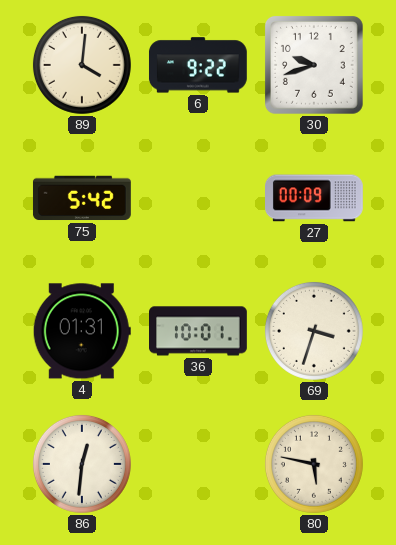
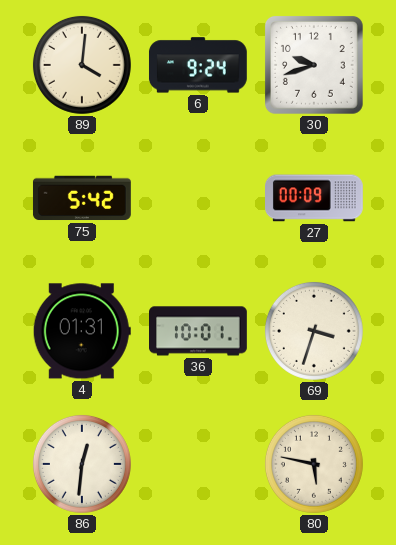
6: 9:22 -> 9:24 (198, 65)
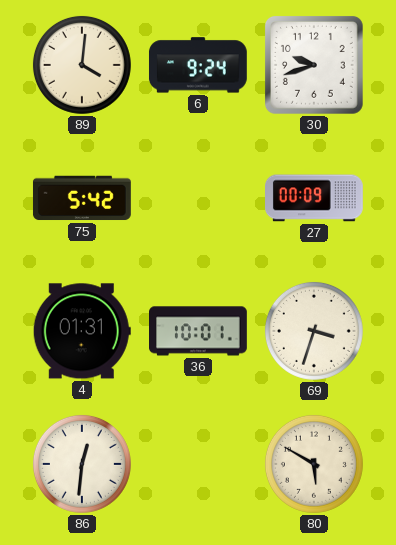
80: 5:47 -> 5:50 (314, 464)
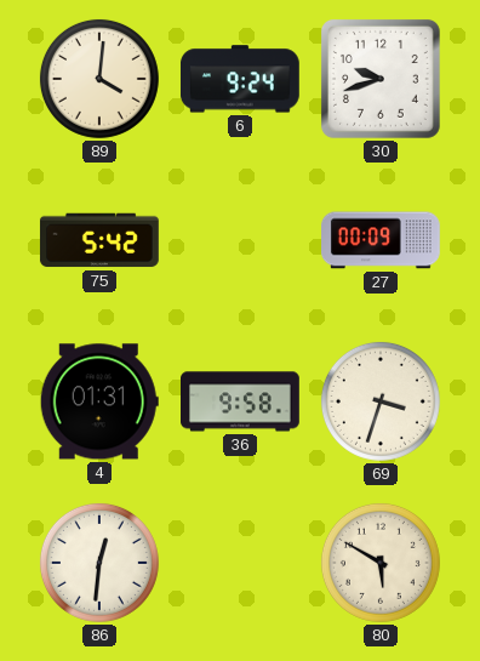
36: 10:01 -> 9:58 (241, 401)
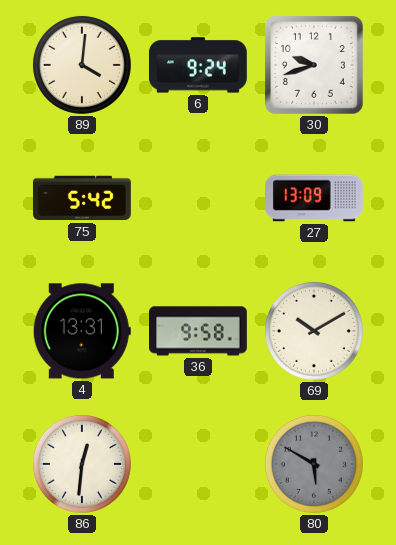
27: 00:09 -> 13:09 (315, 198)
4: 01:31 -> 13:31 (82, 331)
69: 3:33 -> 10:10 (314, 331)
80 dial: cream -> grey (314, 464)
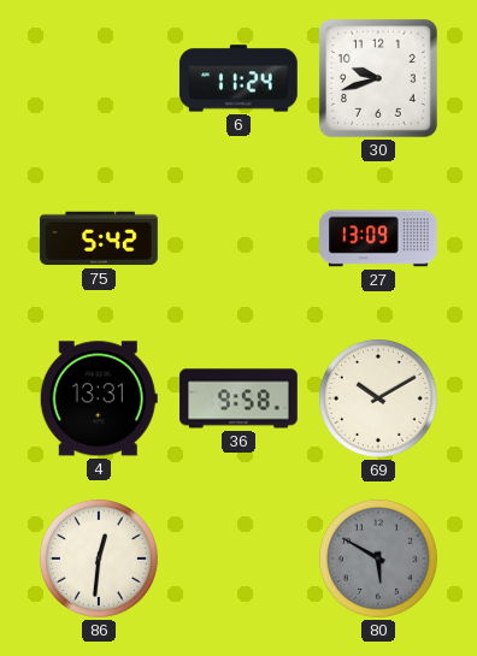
89: 4:01 -> none (82, 65)
6: 9:24 -> 11:24 (238, 78)
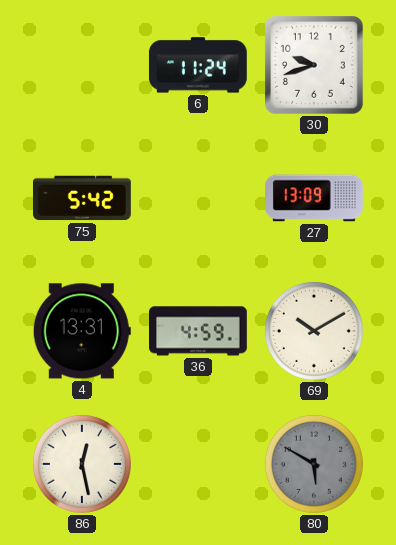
36: 9:58 -> 4:59 (199, 331)
86: 12:31 -> 12:28 (82, 464)
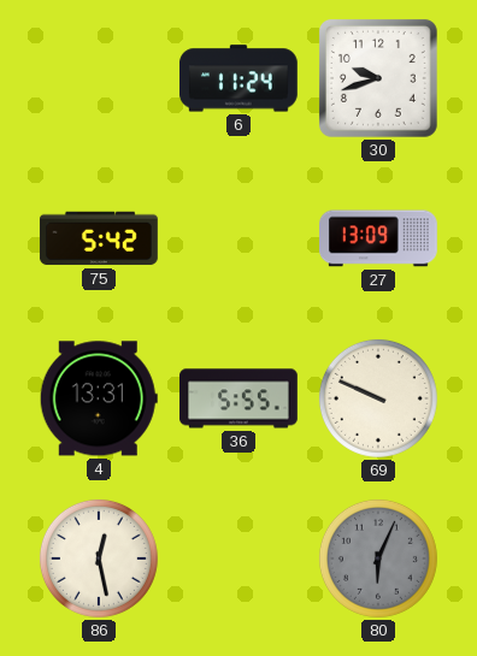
36: 4:59 -> 5:55 (240, 398)
69: 10:10 -> 9:49 (378, 398)
80: 5:50 -> 6:04 (378, 559)
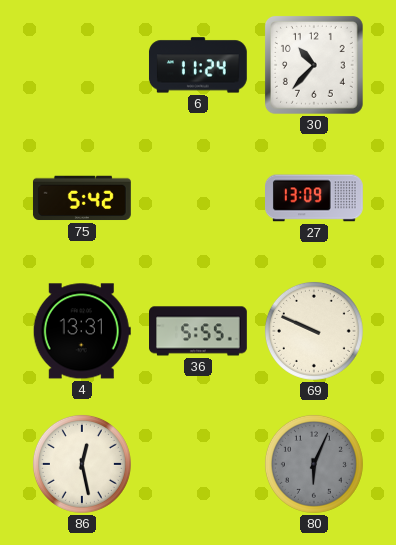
30: 9:42 -> 10:37 (314, 65)
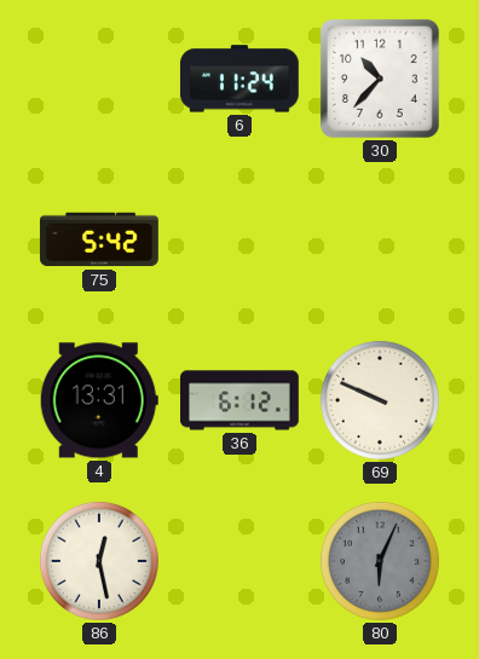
27: 13:09 -> none (315, 198)
36: 5:55 -> 6:12 (241, 400)
